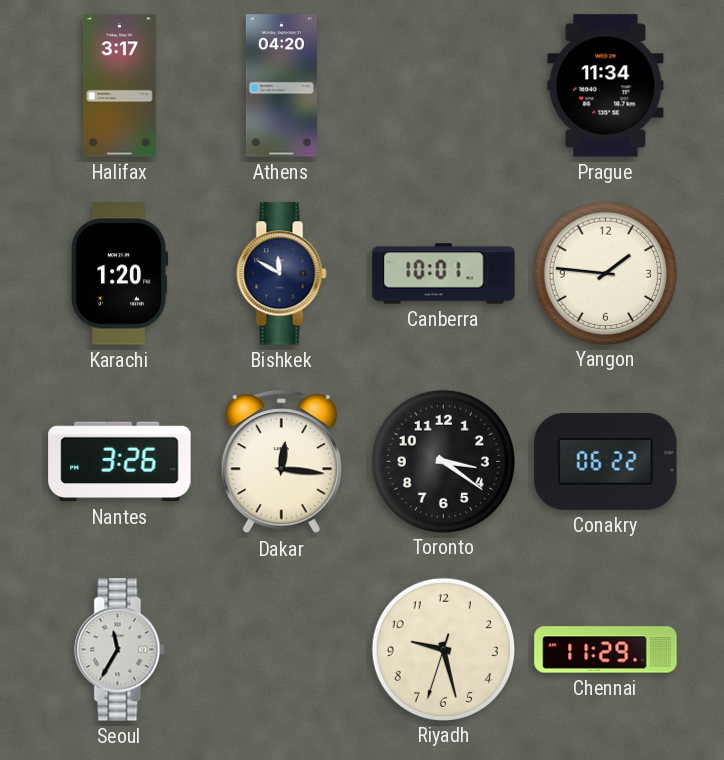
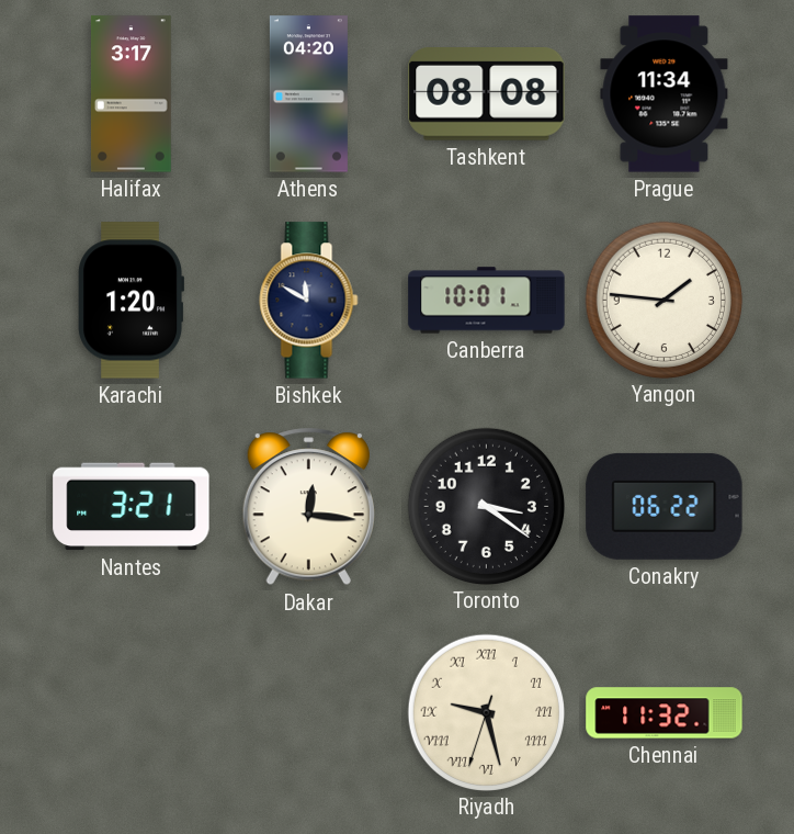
Tashkent: none -> 08:08 (487, 94)
Nantes: 3:26 -> 3:21 (132, 507)
Seoul: 11:35 -> none (120, 650)
Riyadh numerals: Arabic -> Roman (486, 712)
Chennai: 11:29 -> 11:32 (665, 713)
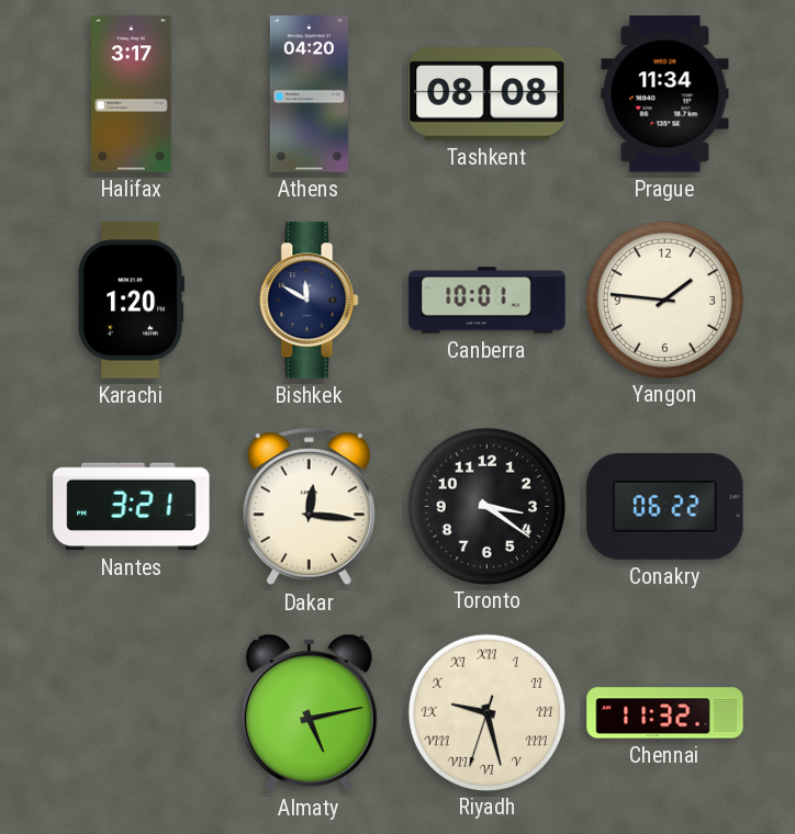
Almaty: none -> 5:13 (309, 712)
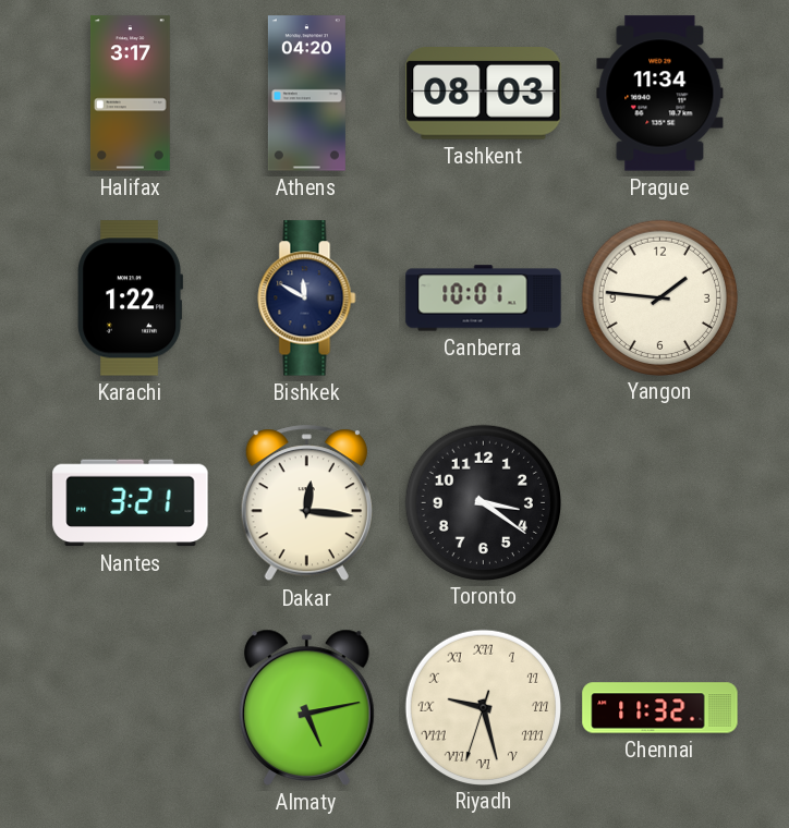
Tashkent: 08:08 -> 08:03 (484, 94)
Karachi: 1:20 -> 1:22 (130, 299)
Conakry: 06:22 -> none (665, 506)
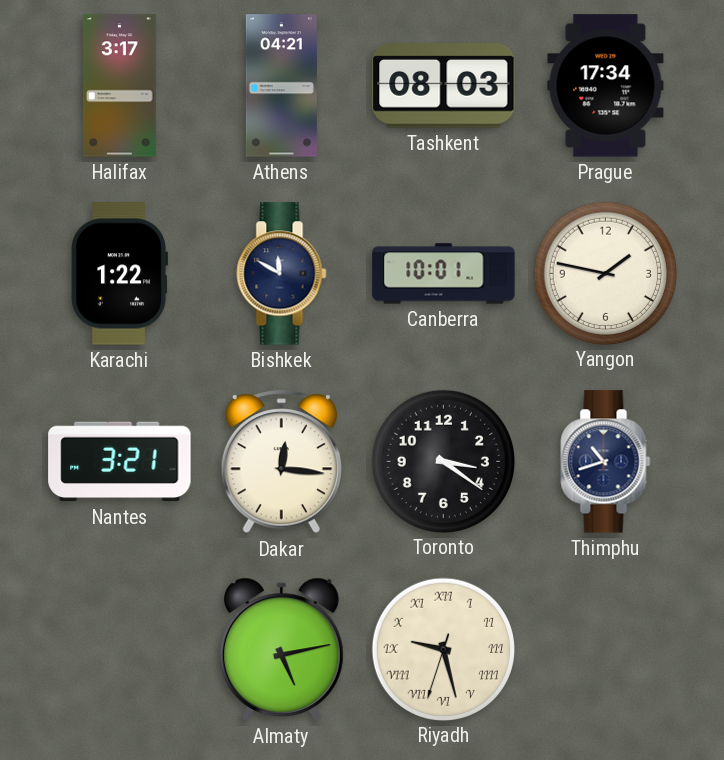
Athens: 04:20 -> 04:21 (281, 86)
Prague: 11:34 -> 17:34 (606, 86)
Yangon: 1:46 -> 1:47 (605, 273)
Thimphu: none -> 10:42 (606, 462)
Chennai: 11:32 -> none (660, 708)
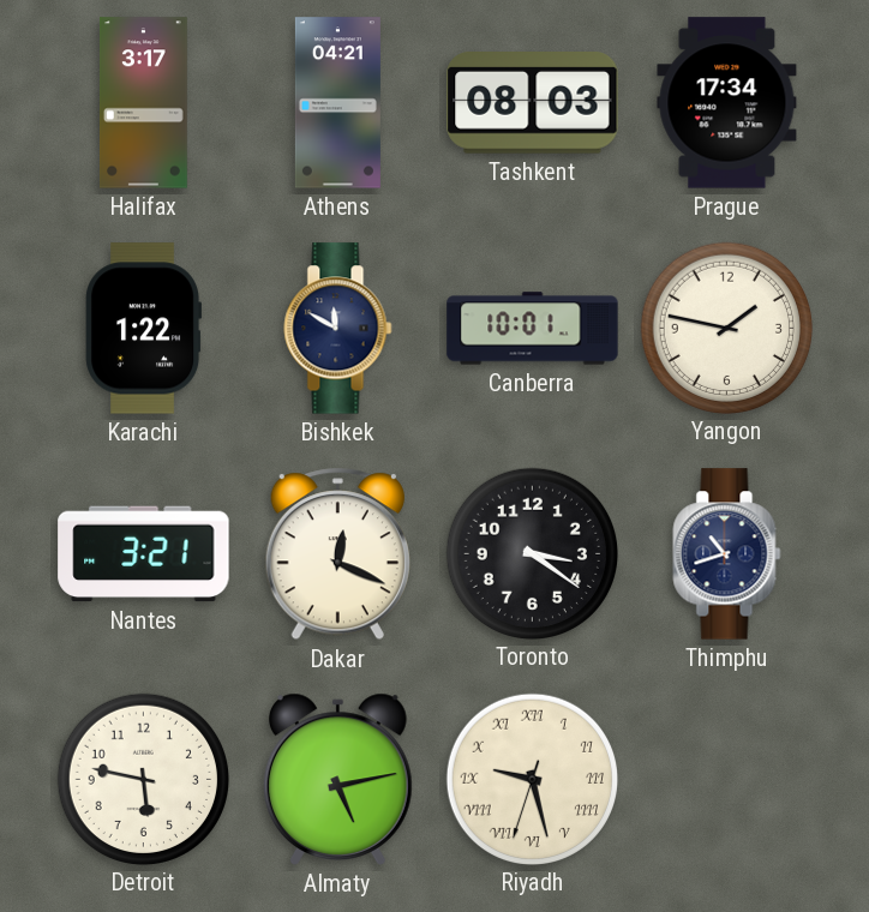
Dakar: 12:16 -> 12:19 (337, 554)
Detroit: none -> 5:47 (143, 779)
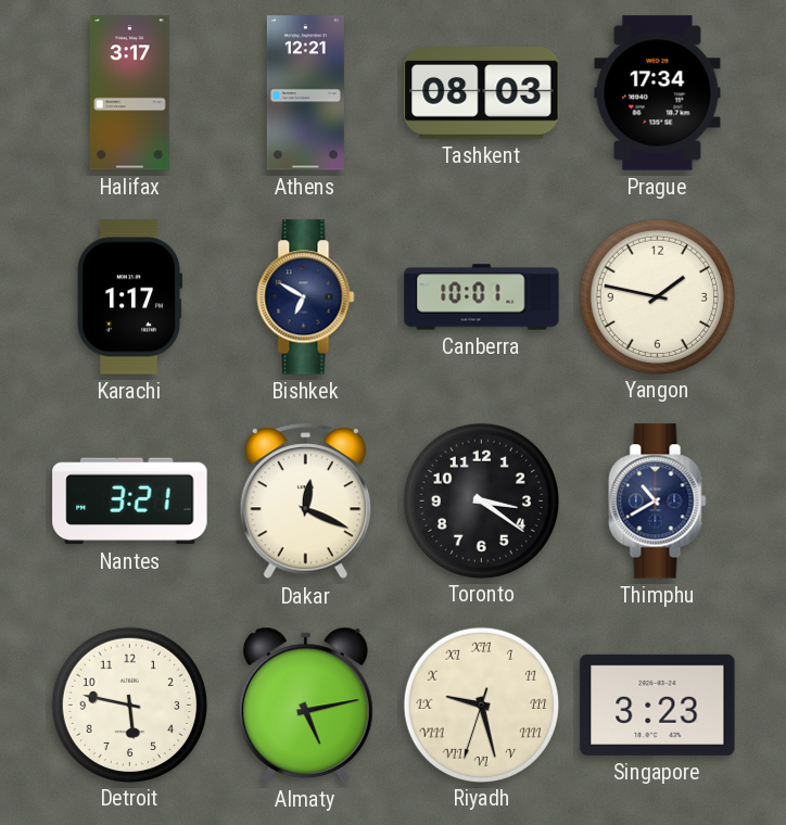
Athens: 04:21 -> 12:21 (305, 93)
Karachi: 1:22 -> 1:17 (129, 297)
Bishkek: 11:50 -> 6:50 (306, 297)
Thimphu: 10:42 -> 10:40 (658, 502)
Singapore: none -> 3:23 (658, 705)
